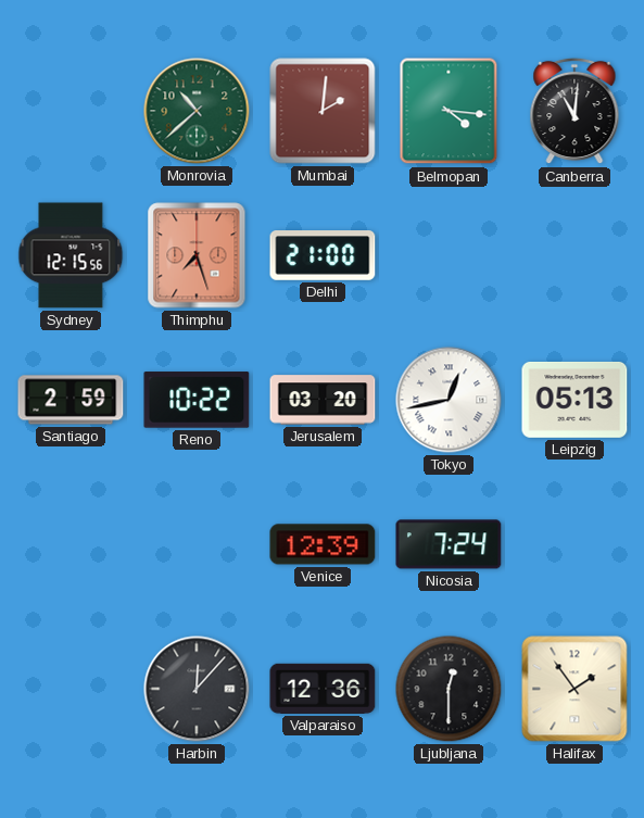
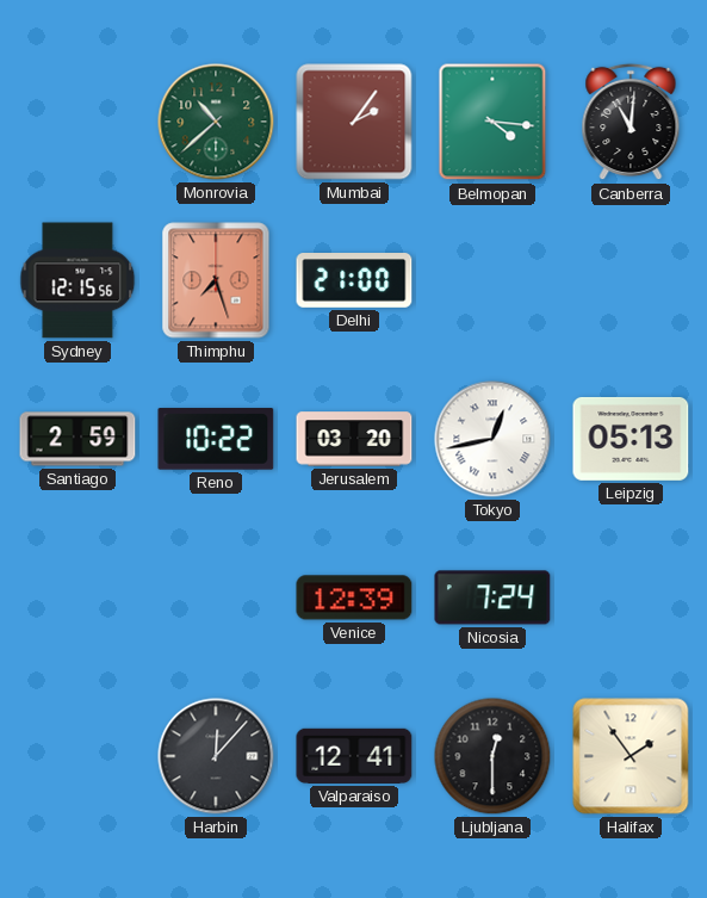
Mumbai: 2:01 -> 2:06 (354, 122)
Valparaiso: 12:36 -> 12:41 (354, 756)
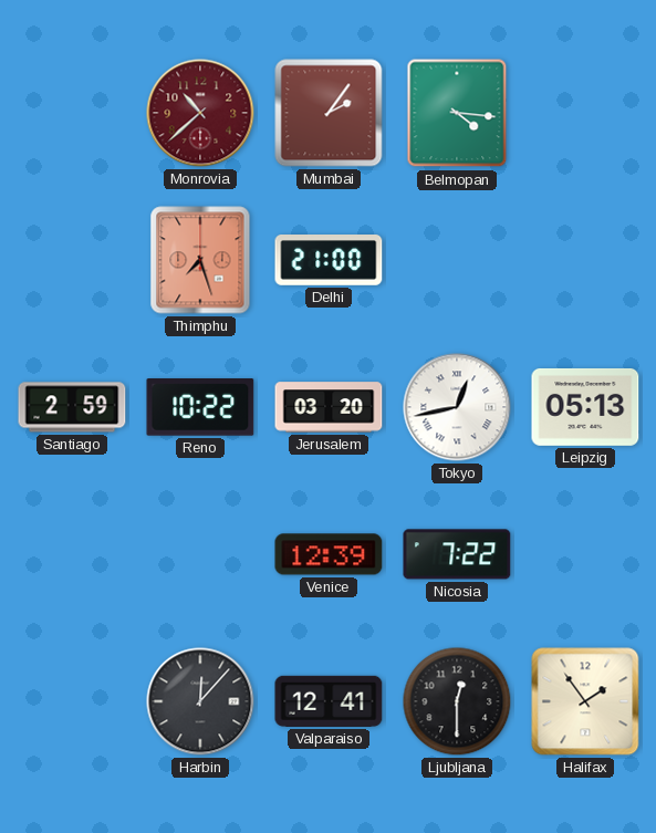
Monrovia dial: green -> burgundy (200, 113)
Canberra: 11:01 -> none (631, 122)
Sydney: 12:15 -> none (77, 280)
Nicosia: 7:24 -> 7:22 (457, 554)
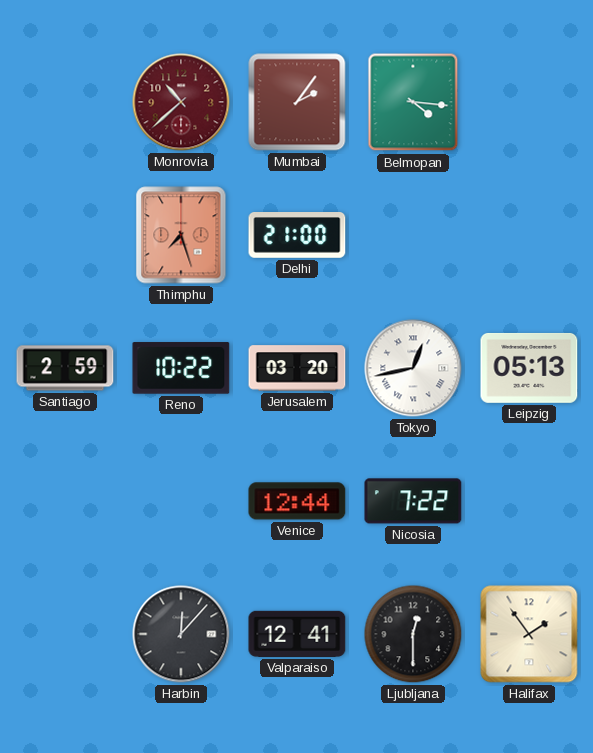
Venice: 12:39 -> 12:44 (297, 501)
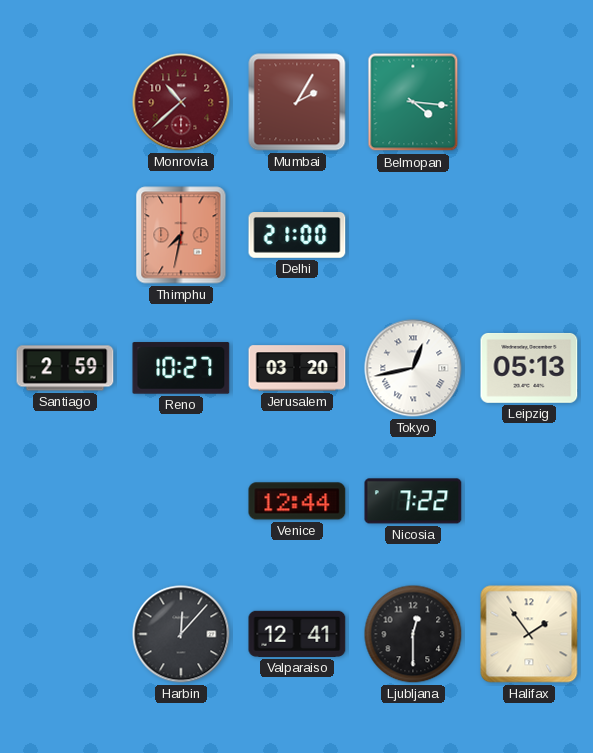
Mumbai: 2:06 -> 2:05 (297, 102)
Thimphu: 7:27 -> 7:32 (181, 235)
Reno: 10:22 -> 10:27 (181, 368)
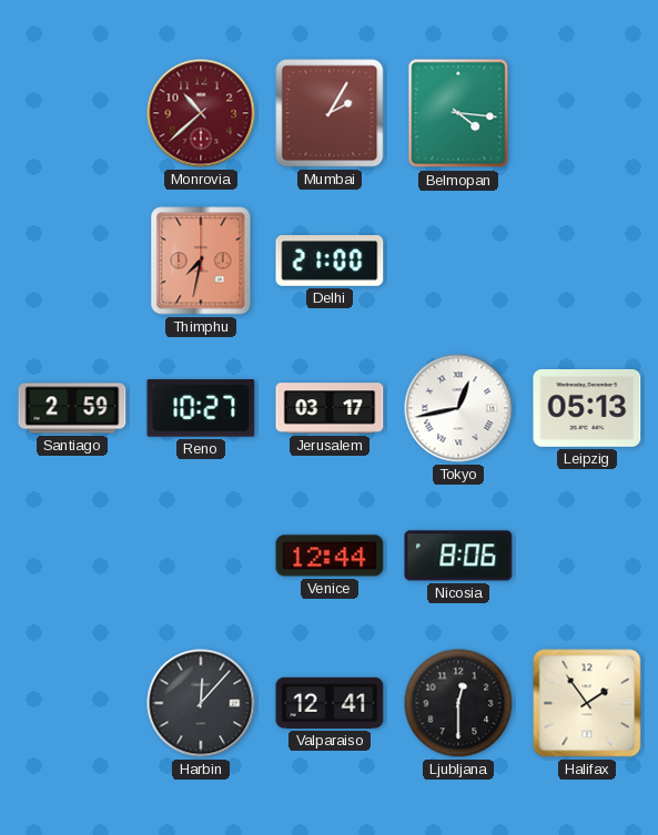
Jerusalem: 03:20 -> 03:17 (330, 408)
Nicosia: 7:22 -> 8:06 (458, 556)
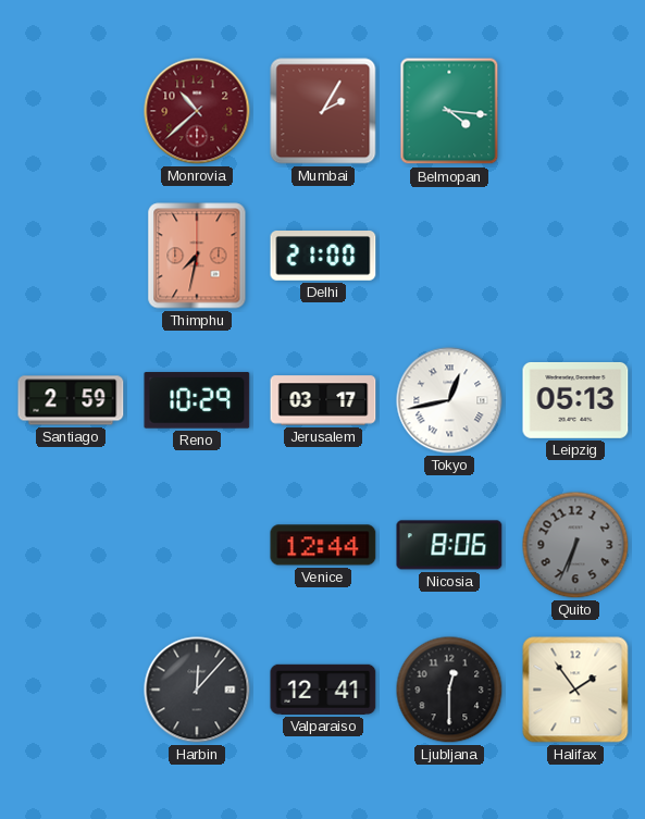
Reno: 10:27 -> 10:29 (197, 400)
Quito: none -> 6:34 (575, 545)
